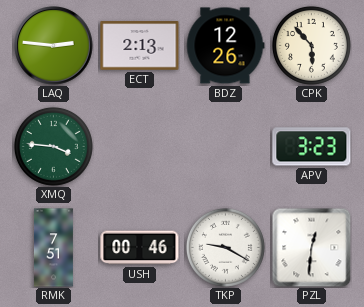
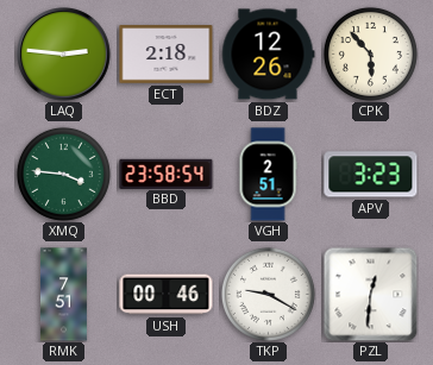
ECT: 2:13 -> 2:18 (167, 55)
BBD: none -> 23:58 (167, 174)
VGH: none -> 2:51 (268, 175)
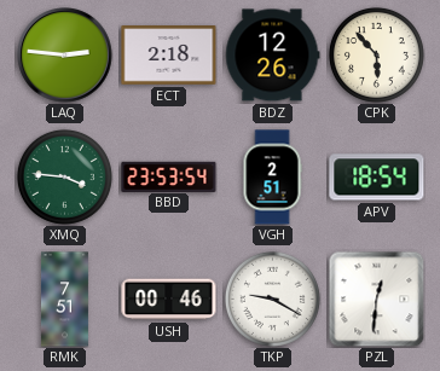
BBD: 23:58 -> 23:53 (169, 176)
APV: 3:23 -> 18:54 (377, 178)
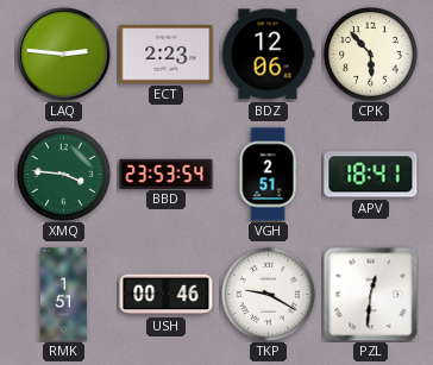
ECT: 2:18 -> 2:23 (167, 55)
BDZ: 12:26 -> 12:06 (268, 55)
APV: 18:54 -> 18:41 (371, 175)
RMK: 7:51 -> 1:51 (63, 295)
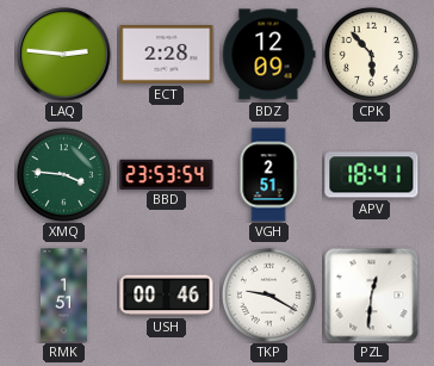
ECT: 2:23 -> 2:28 (167, 55)
BDZ: 12:06 -> 12:09 (268, 55)
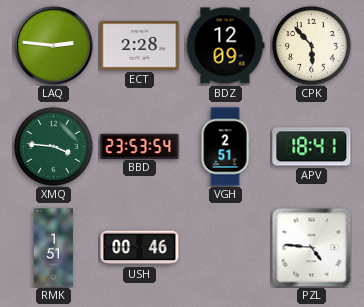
TKP: 9:20 -> none (268, 294)
PZL: 12:31 -> 4:46 (311, 247)
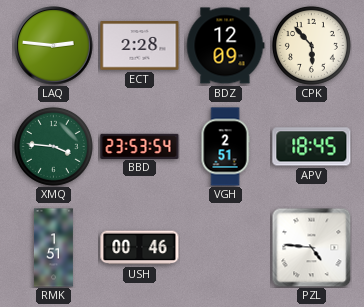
APV: 18:41 -> 18:45 (312, 147)
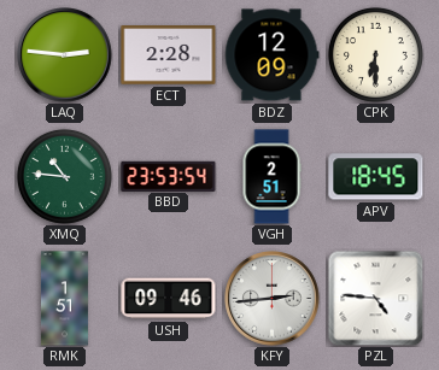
CPK: 5:53 -> 6:30 (375, 54)
XMQ: 3:46 -> 10:46 (64, 176)
USH: 00:46 -> 09:46 (169, 299)
KFY: none -> 2:44 (273, 299)
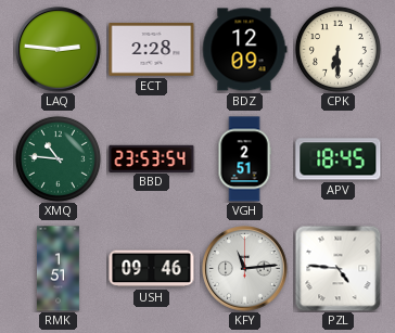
KFY: 2:44 -> 11:14 (245, 269)
